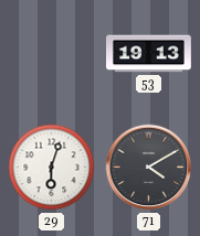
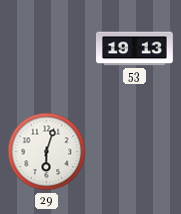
71: 4:10 -> none (149, 168)
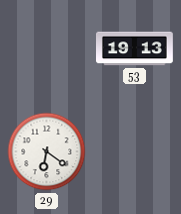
29: 6:03 -> 6:21 (47, 152)
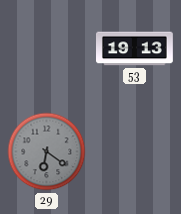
29 dial: white -> grey (47, 152)
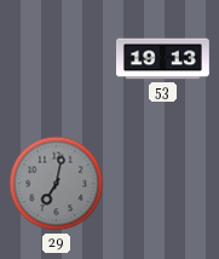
29: 6:21 -> 7:02 (57, 184)
